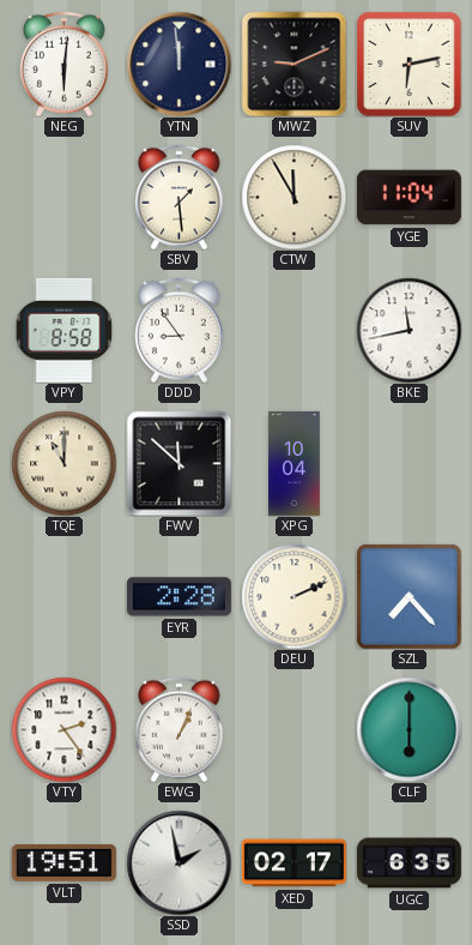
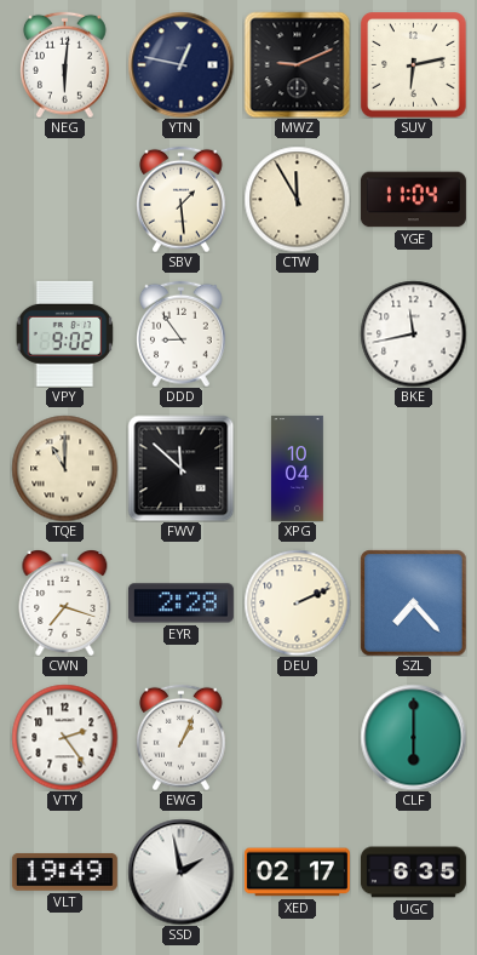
YTN: 11:59 -> 12:47 (180, 64)
VPY: 8:58 -> 9:02 (65, 333)
CWN: none -> 7:18 (65, 604)
VLT: 19:51 -> 19:49 (64, 873)
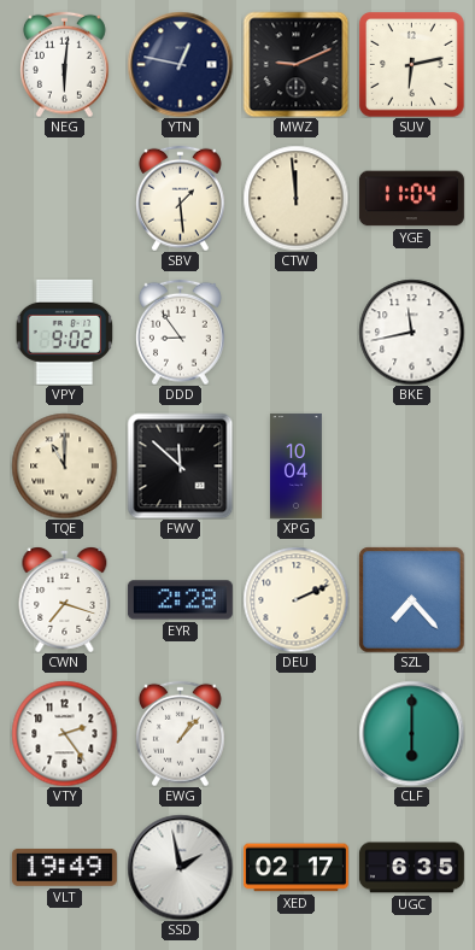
CTW: 11:55 -> 11:59 (295, 198)
EWG: 1:04 -> 1:07 (181, 733)
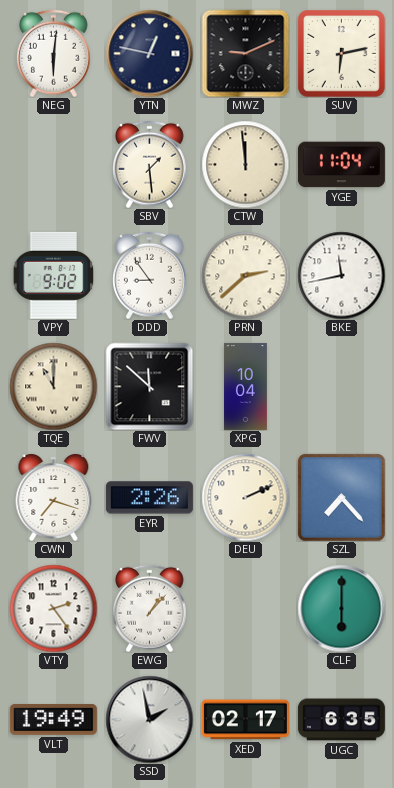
PRN: none -> 2:38 (245, 275)
EYR: 2:28 -> 2:26 (149, 498)
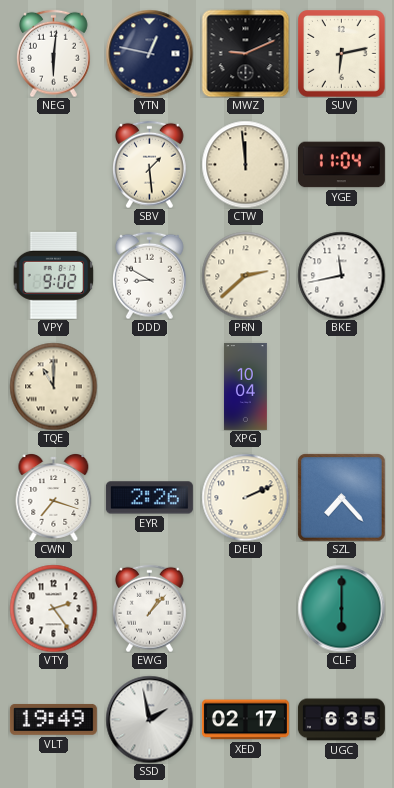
DDD: 8:54 -> 8:50 (150, 275)
FWV: 11:52 -> none (149, 386)
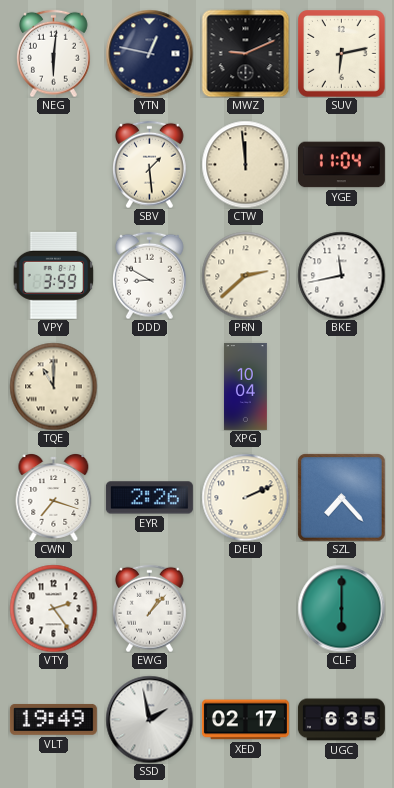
VPY: 9:02 -> 3:59 (54, 275)
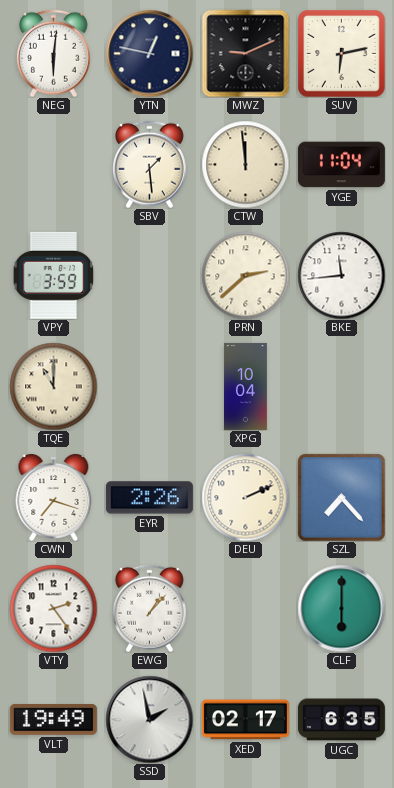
DDD: 8:50 -> none (150, 275)
BKE: 11:43 -> 11:44 (341, 275)
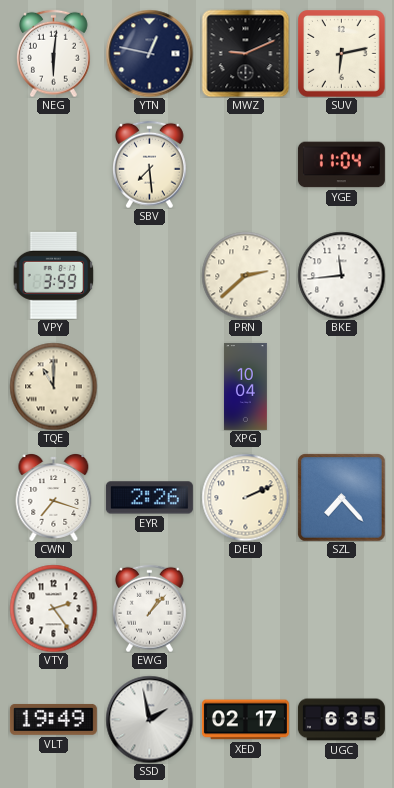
SBV: 1:29 -> 7:29 (150, 164)
CTW: 11:59 -> none (245, 164)
CLF: 6:00 -> none (341, 608)
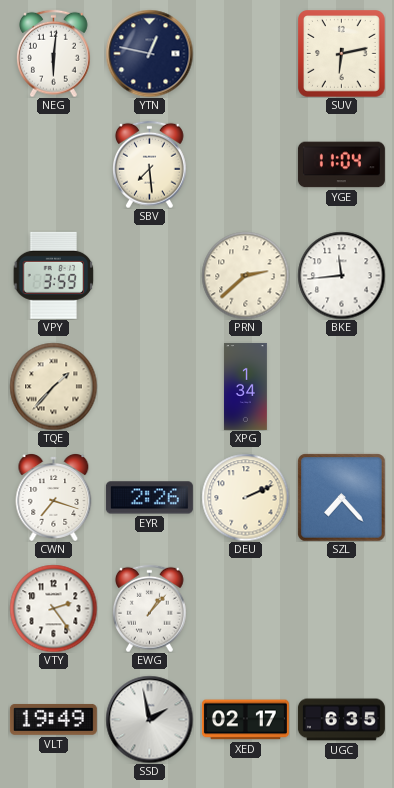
MWZ: 9:11 -> none (245, 53)
TQE: 11:00 -> 1:37 (53, 386)
XPG: 10:04 -> 1:34 (246, 386)
